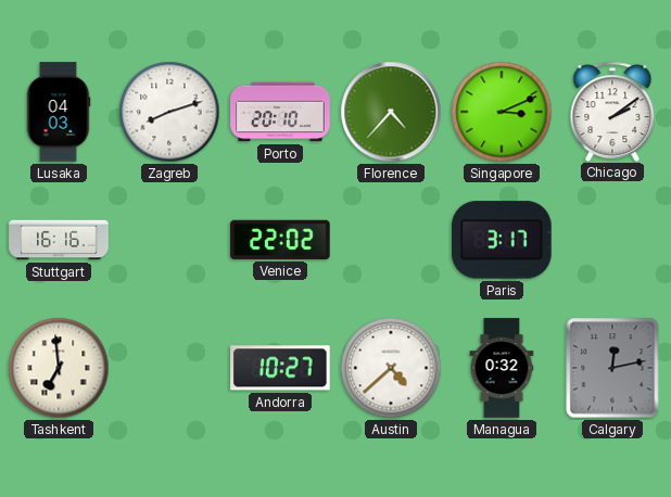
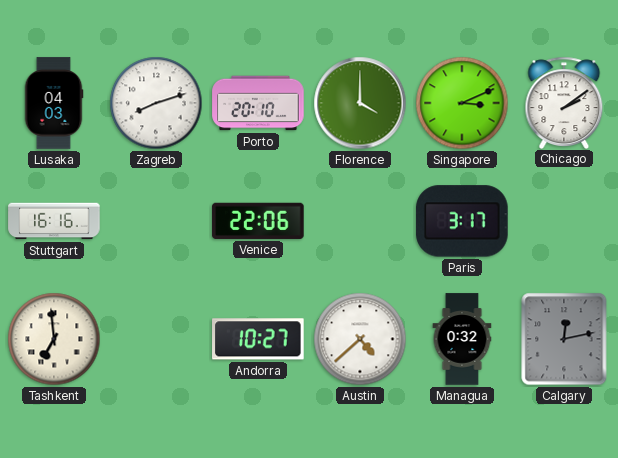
Florence: 4:37 -> 4:00 (360, 103)
Venice: 22:02 -> 22:06 (258, 221)
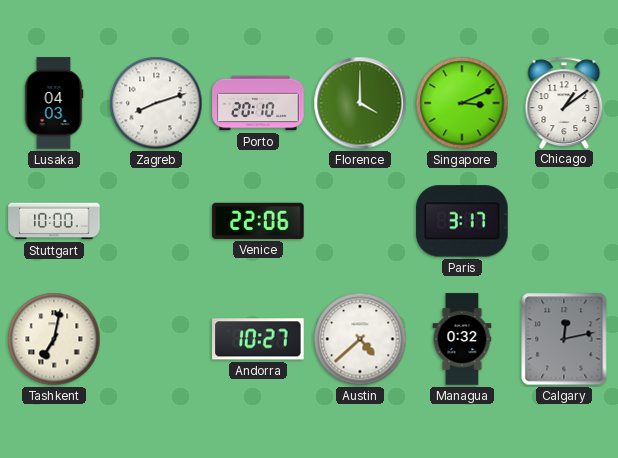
Chicago: 2:09 -> 1:09 (564, 102)
Stuttgart: 16:16 -> 10:00 (54, 221)
Tashkent: 6:59 -> 7:02 (54, 339)
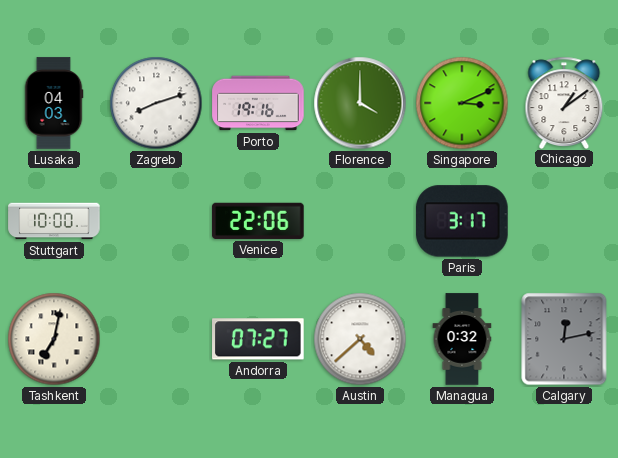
Porto: 20:10 -> 19:16 (258, 103)
Andorra: 10:27 -> 07:27 (258, 339)
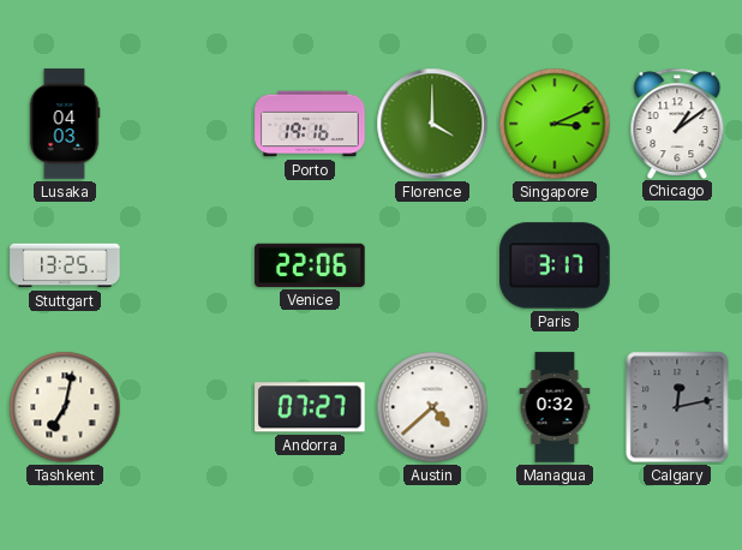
Zagreb: 8:12 -> none (156, 103)
Stuttgart: 10:00 -> 13:25 (65, 265)
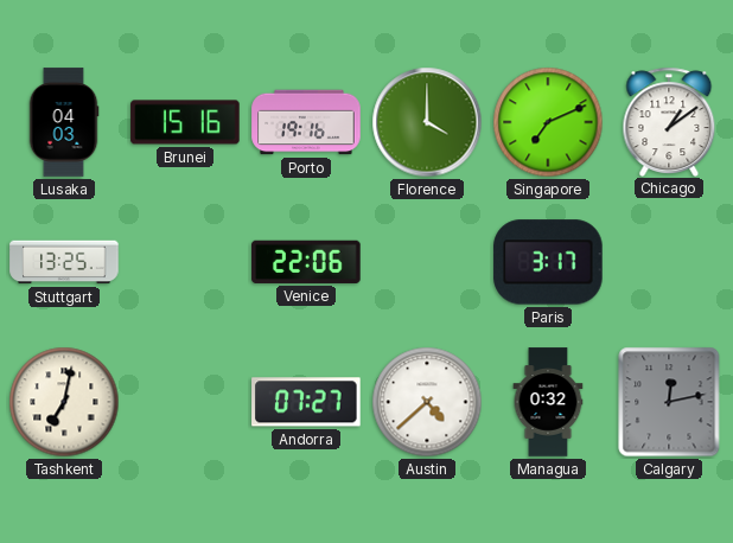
Brunei: none -> 15:16 (185, 122)
Singapore: 3:11 -> 7:11 (548, 122)
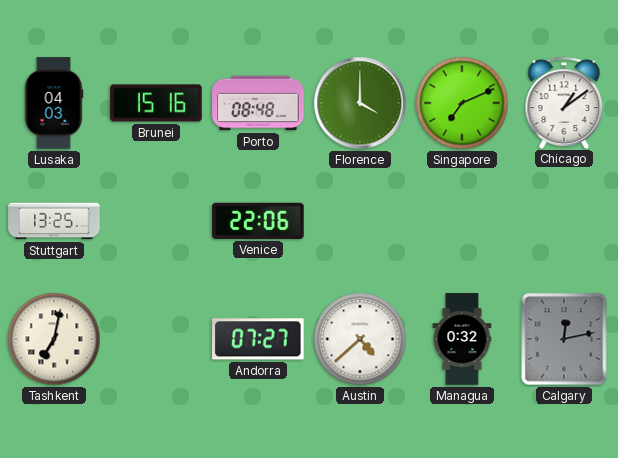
Porto: 19:16 -> 08:48 (258, 103)
Paris: 3:17 -> none (548, 262)
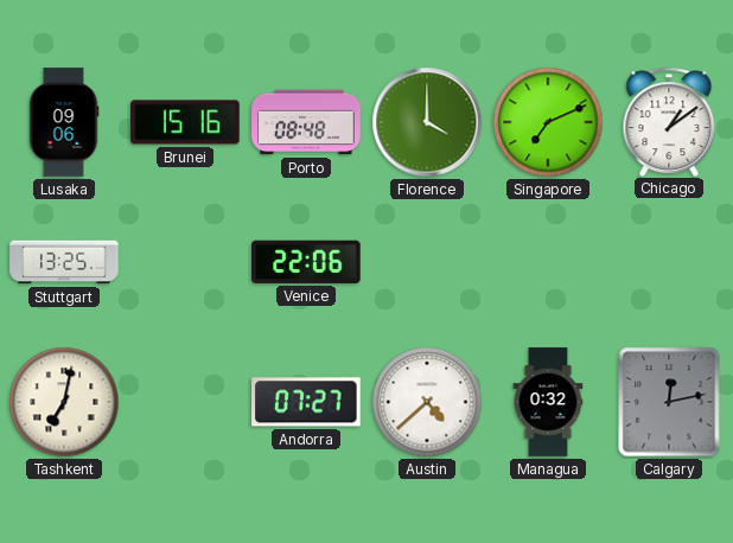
Lusaka: 04:03 -> 09:06 (64, 122)
